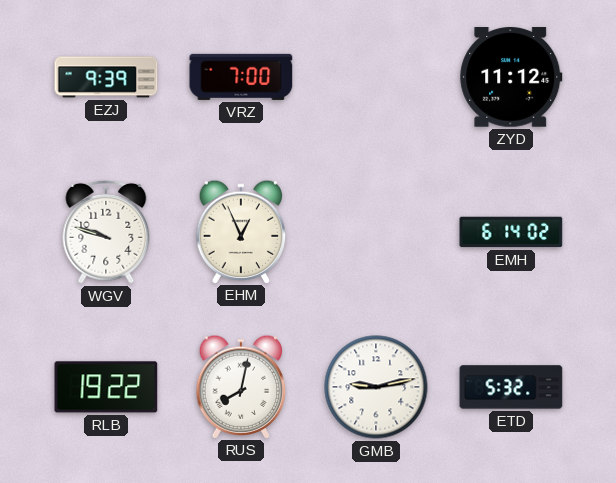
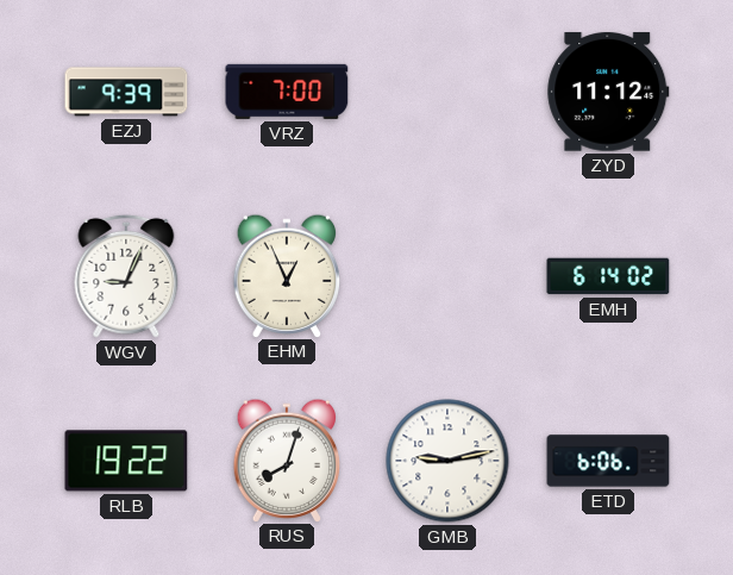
WGV: 9:48 -> 9:04 (126, 276)
RUS: 8:02 -> 8:03 (287, 460)
ETD: 5:32 -> 6:06 (608, 461)
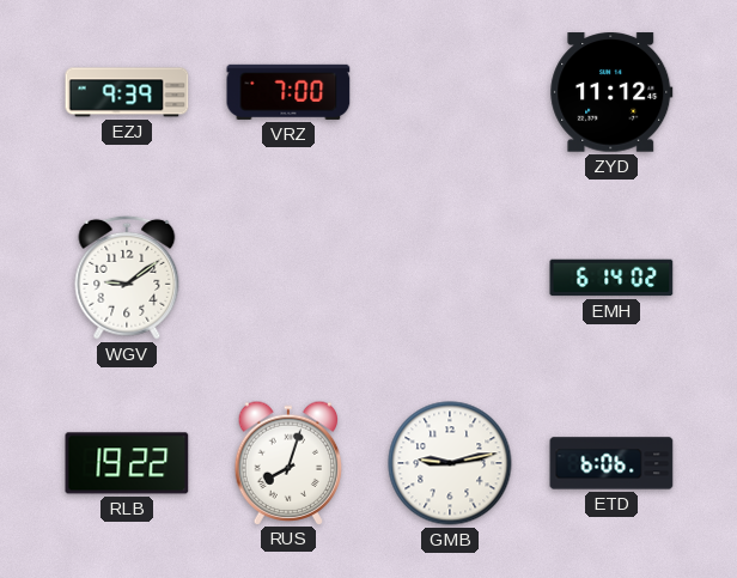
WGV: 9:04 -> 9:09 (127, 278)
EHM: 12:56 -> none (287, 275)
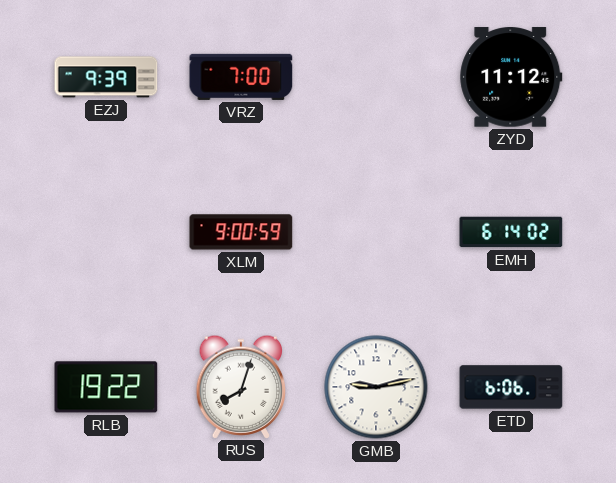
WGV: 9:09 -> none (127, 278)
XLM: none -> 9:00 (241, 232)
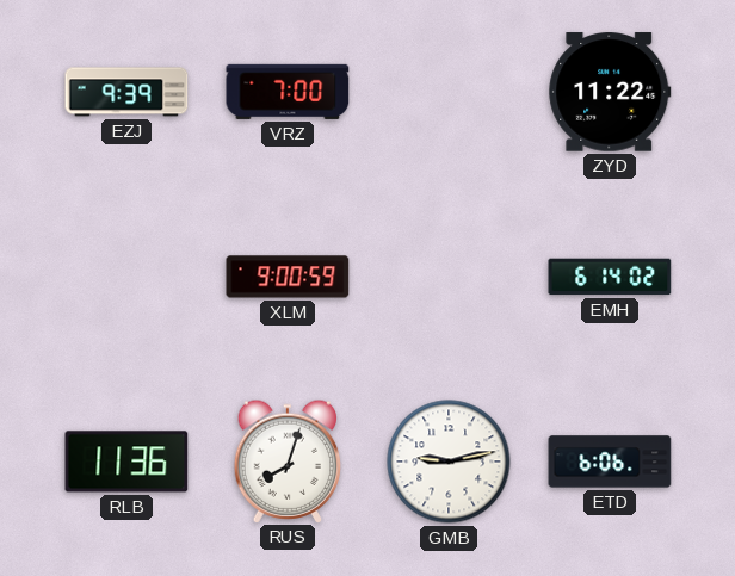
ZYD: 11:12 -> 11:22 (610, 92)
RLB: 19:22 -> 11:36 (126, 462)
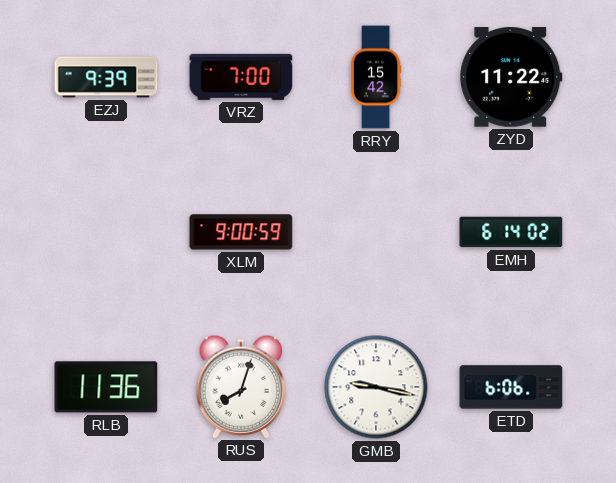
RRY: none -> 15:42 (376, 77)
GMB: 9:13 -> 9:17 (376, 387)
